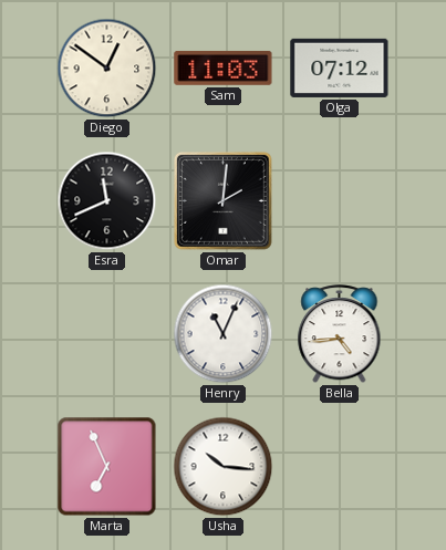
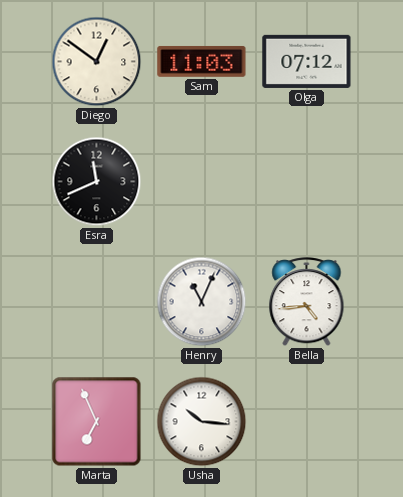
Omar: 2:01 -> none (222, 200)
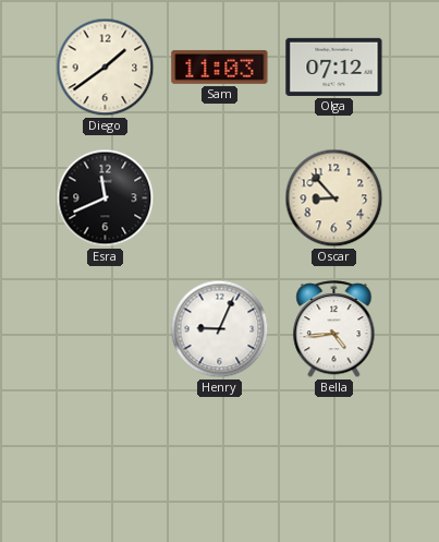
Diego: 12:51 -> 1:39 (106, 68)
Oscar: none -> 8:53 (334, 198)
Henry: 11:04 -> 9:04 (220, 329)
Marta: 6:56 -> none (97, 422)
Usha: 10:16 -> none (202, 422)
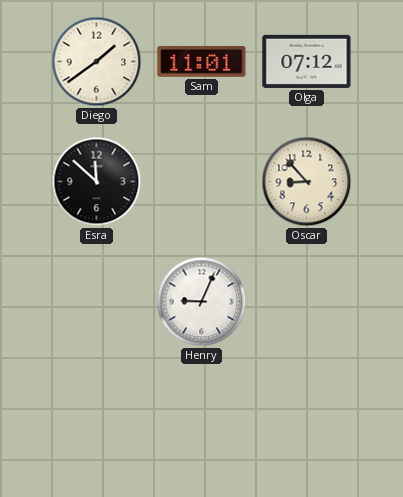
Sam: 11:03 -> 11:01 (202, 61)
Esra: 11:41 -> 11:52 (97, 182)
Bella: 4:44 -> none (334, 329)
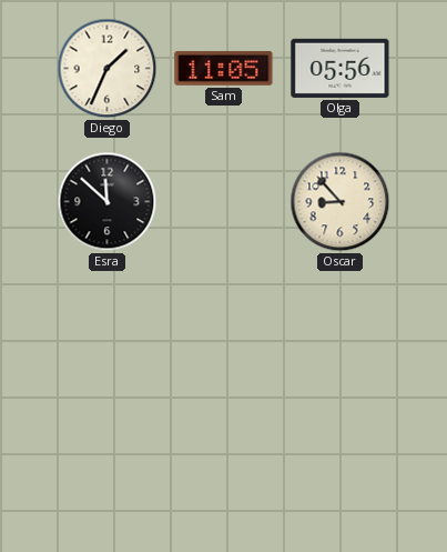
Diego: 1:39 -> 1:34 (108, 69)
Sam: 11:01 -> 11:05 (224, 68)
Olga: 07:12 -> 05:56 (341, 68)
Henry: 9:04 -> none (202, 302)
